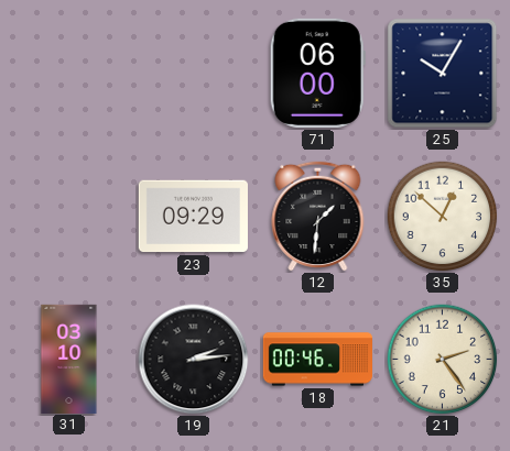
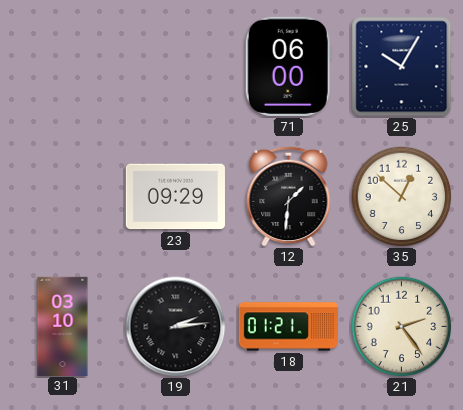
18: 00:46 -> 01:21 (288, 327)
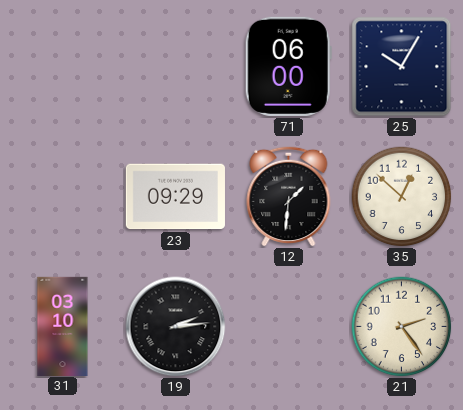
18: 01:21 -> none (288, 327)
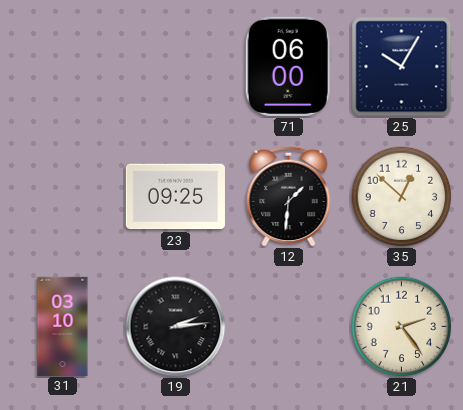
23: 09:29 -> 09:25 (175, 197)
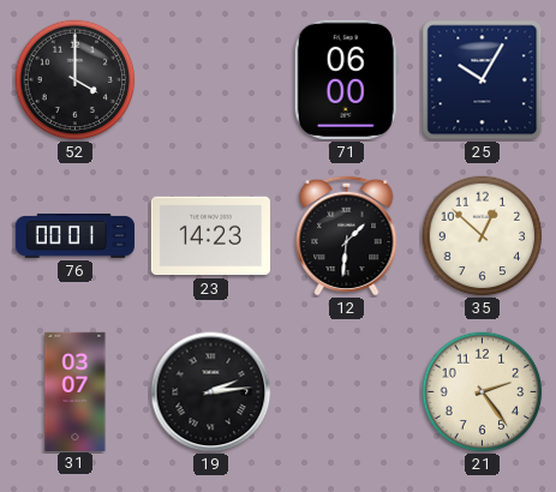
52: none -> 4:00 (76, 80)
76: none -> 00:01 (74, 236)
23: 09:25 -> 14:23 (210, 236)
31: 03:10 -> 03:07 (76, 391)
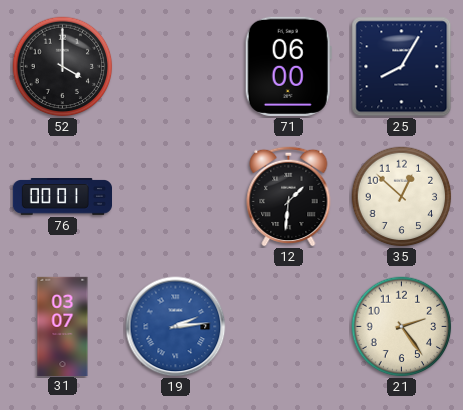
25: 10:05 -> 8:05 (402, 67)
23: 14:23 -> none (210, 236)
19 dial: black -> blue (176, 327)
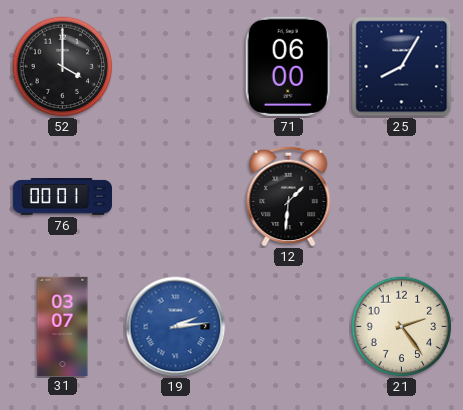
35: 12:52 -> none (402, 197)
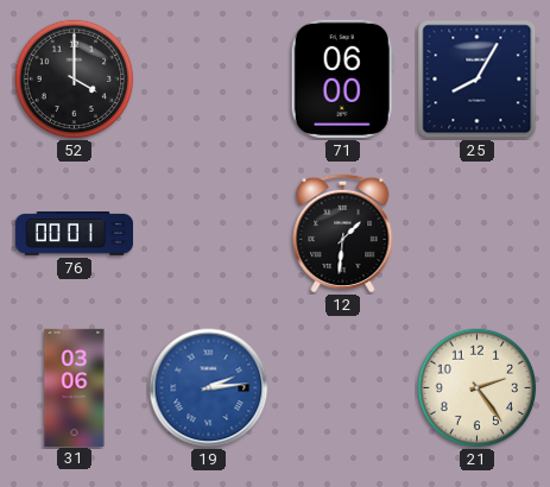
31: 03:07 -> 03:06 (75, 387)
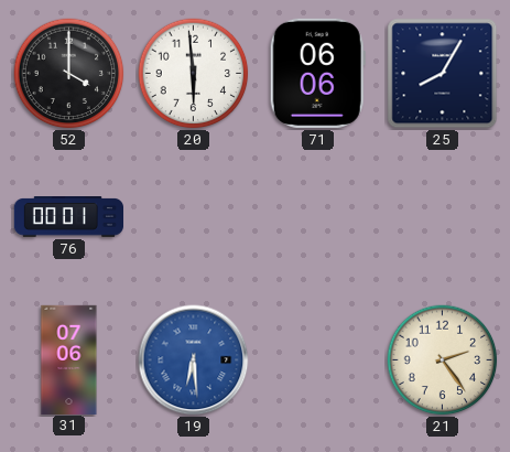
20: none -> 5:59 (194, 74)
71: 06:00 -> 06:06 (317, 73)
12: 1:31 -> none (343, 233)
31: 03:06 -> 07:06 (69, 359)
19: 2:14 -> 6:29 (194, 360)
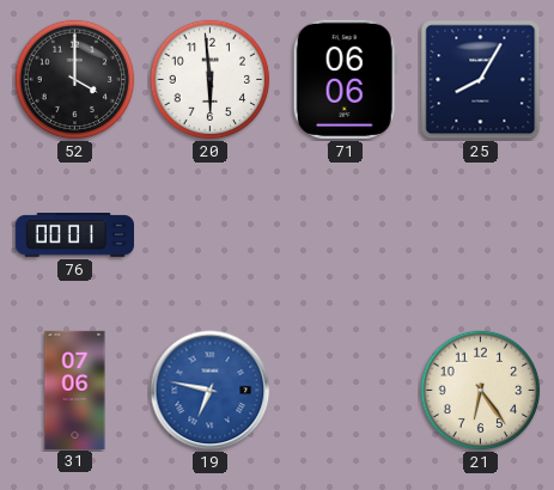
19: 6:29 -> 6:47 (211, 391)
21: 2:24 -> 6:24 (481, 391)
